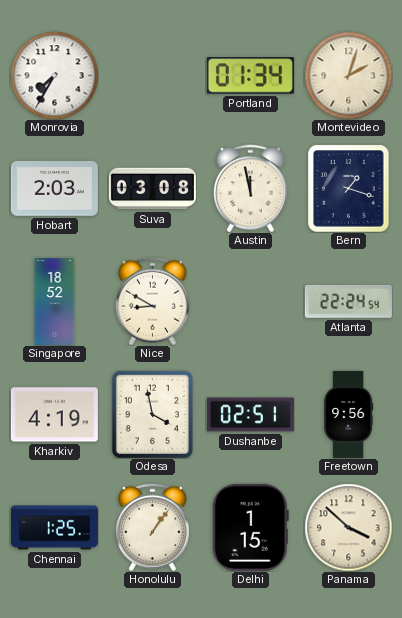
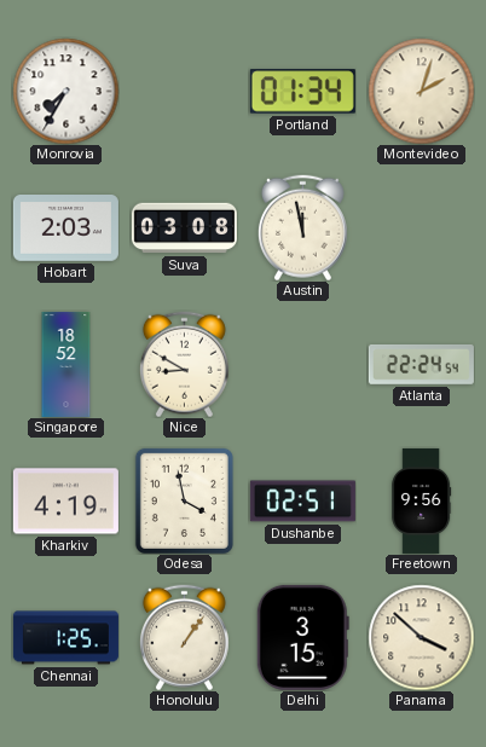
Bern: 1:18 -> none (349, 188)
Delhi: 1:15 -> 3:15 (302, 637)
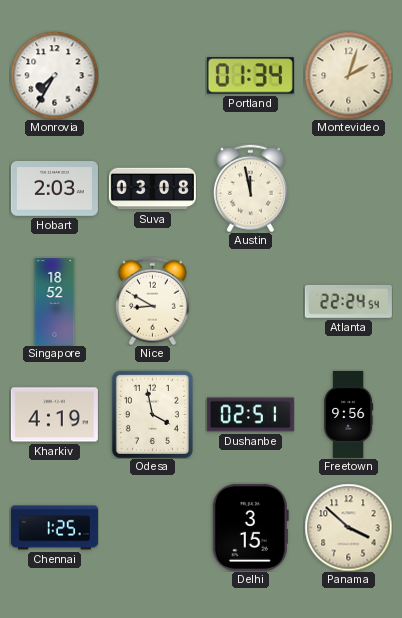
Honolulu: 1:06 -> none (184, 637)
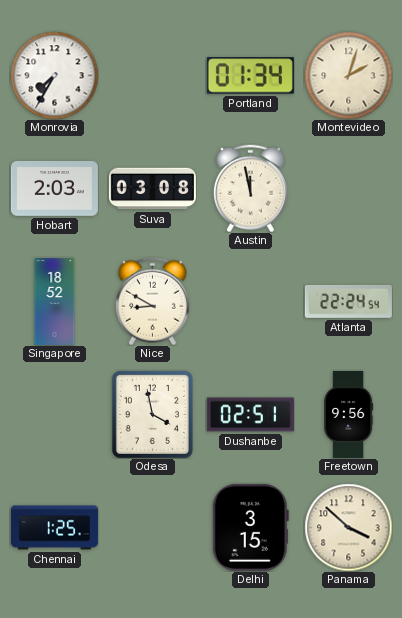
Kharkiv: 4:19 -> none (54, 415)
